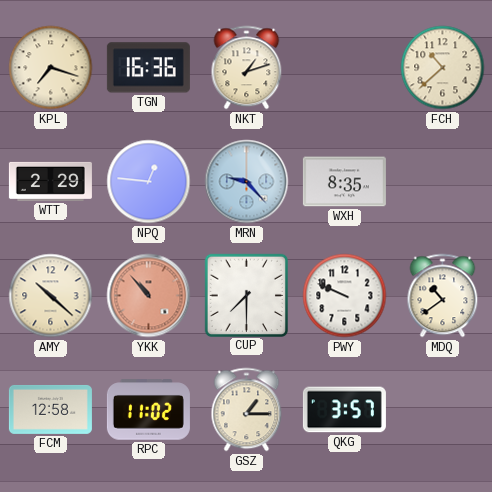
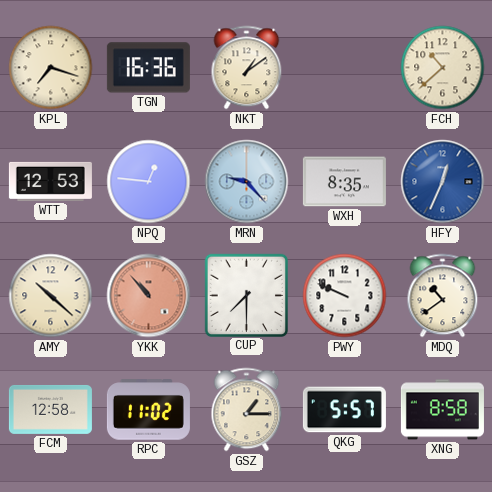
NKT: 1:12 -> 1:09 (247, 68)
WTT: 2:29 -> 12:53 (50, 181)
HFY: none -> 12:34 (443, 182)
QKG: 3:57 -> 5:57 (344, 410)
XNG: none -> 8:58 (442, 410)
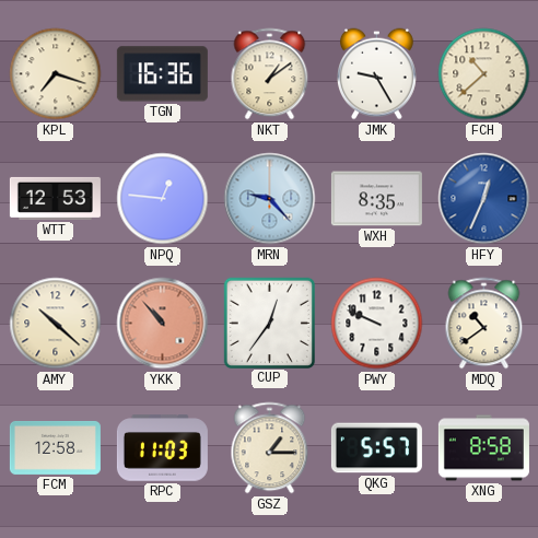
JMK: none -> 9:25 (377, 74)
CUP: 7:30 -> 12:36 (269, 323)
RPC: 11:02 -> 11:03 (162, 448)
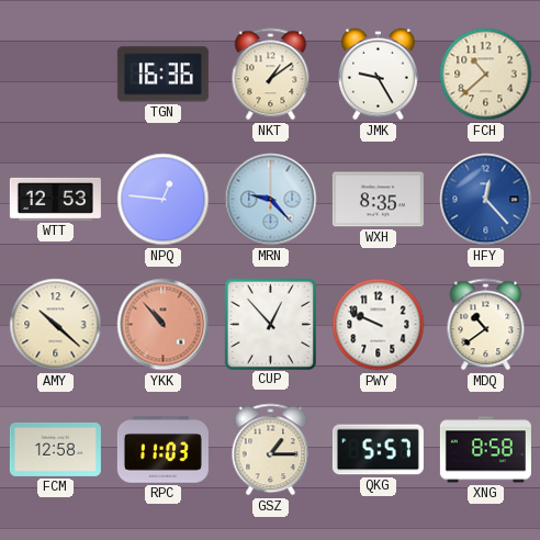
KPL: 7:18 -> none (56, 74)
HFY: 12:34 -> 12:23 (486, 200)
CUP: 12:36 -> 12:53 (270, 324)
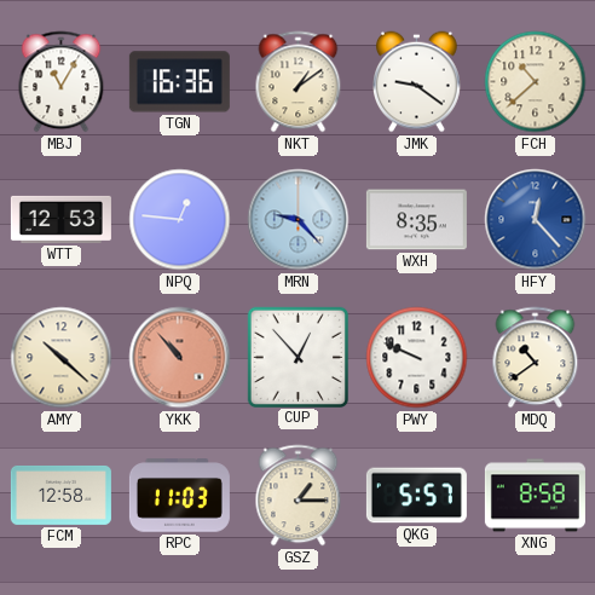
MBJ: none -> 11:05 (62, 82)
JMK: 9:25 -> 9:21 (417, 82)
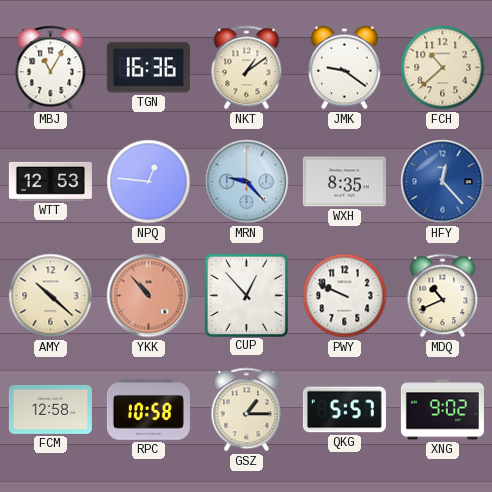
MDQ: 10:39 -> 10:41 (443, 296)
RPC: 11:03 -> 10:58 (148, 410)
XNG: 8:58 -> 9:02 (442, 410)
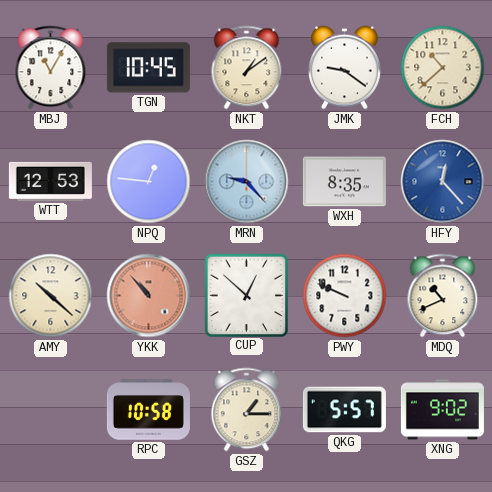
TGN: 16:36 -> 10:45 (148, 68)
CUP: 12:53 -> 12:52 (246, 295)
FCM: 12:58 -> none (50, 409)
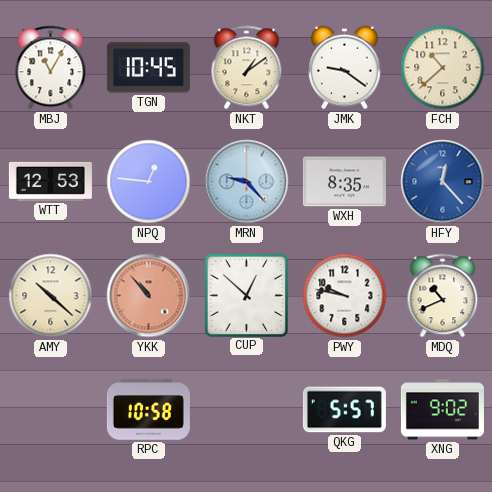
PWY: 9:49 -> 9:47 (345, 296)
GSZ: 1:15 -> none (247, 410)
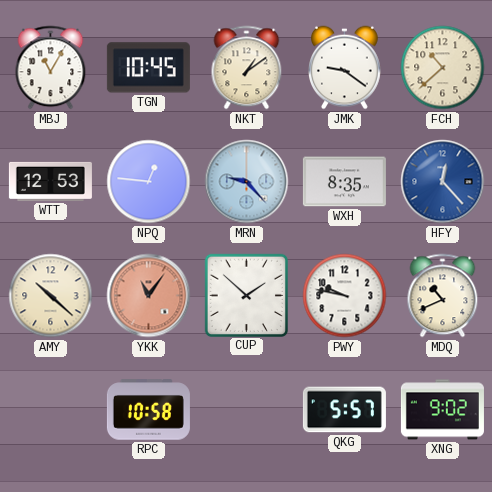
YKK: 10:53 -> 11:06 (149, 296)
CUP: 12:52 -> 1:52 (246, 295)
